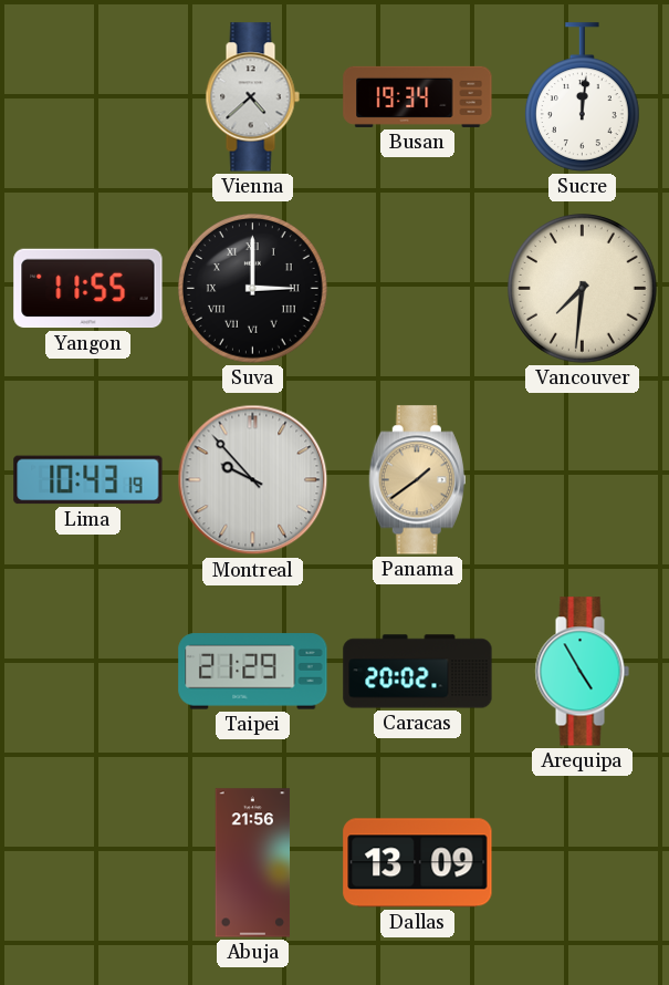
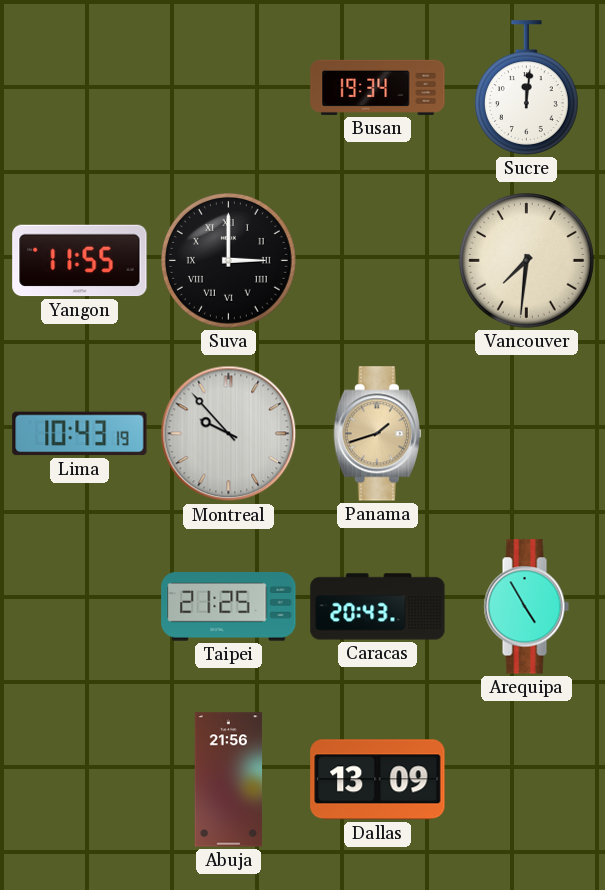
Vienna: 4:38 -> none (252, 97)
Panama: 1:39 -> 1:42 (377, 434)
Taipei: 21:29 -> 21:25 (229, 607)
Caracas: 20:02 -> 20:43 (378, 607)
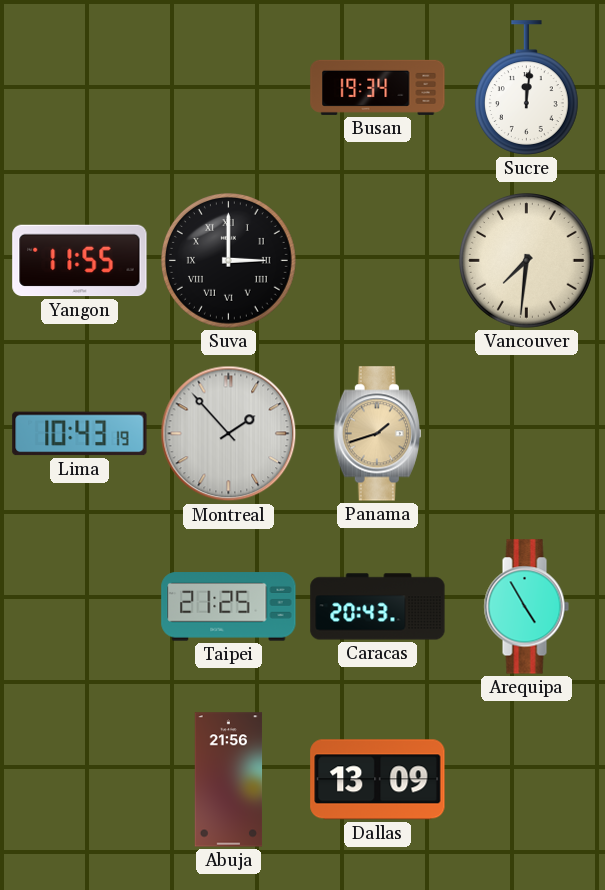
Montreal: 9:53 -> 1:53 (229, 434)
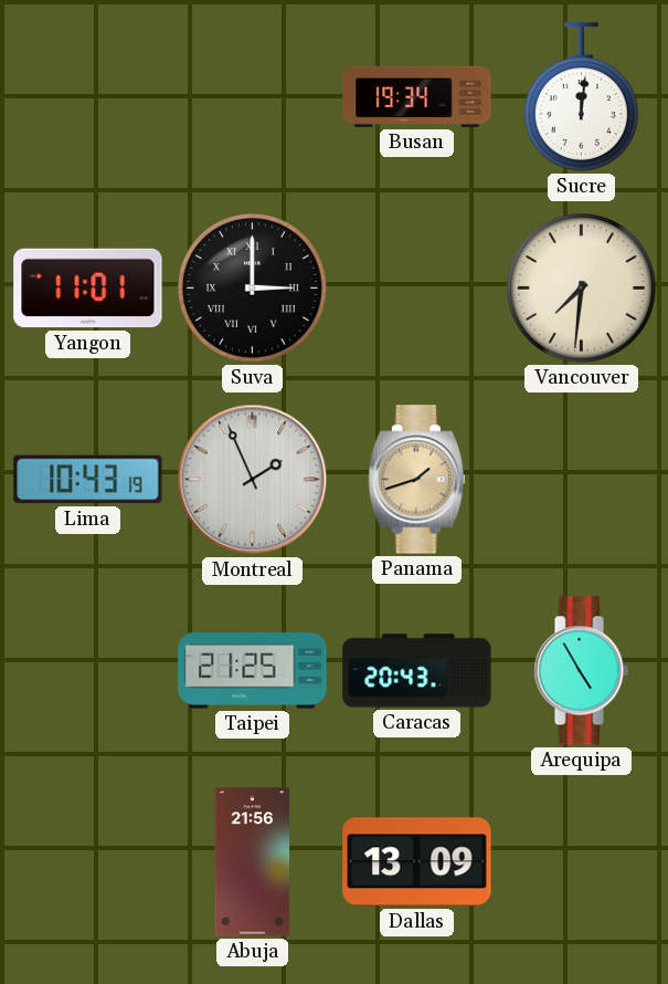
Yangon: 11:55 -> 11:01 (88, 289)
Montreal: 1:53 -> 1:56 (253, 480)
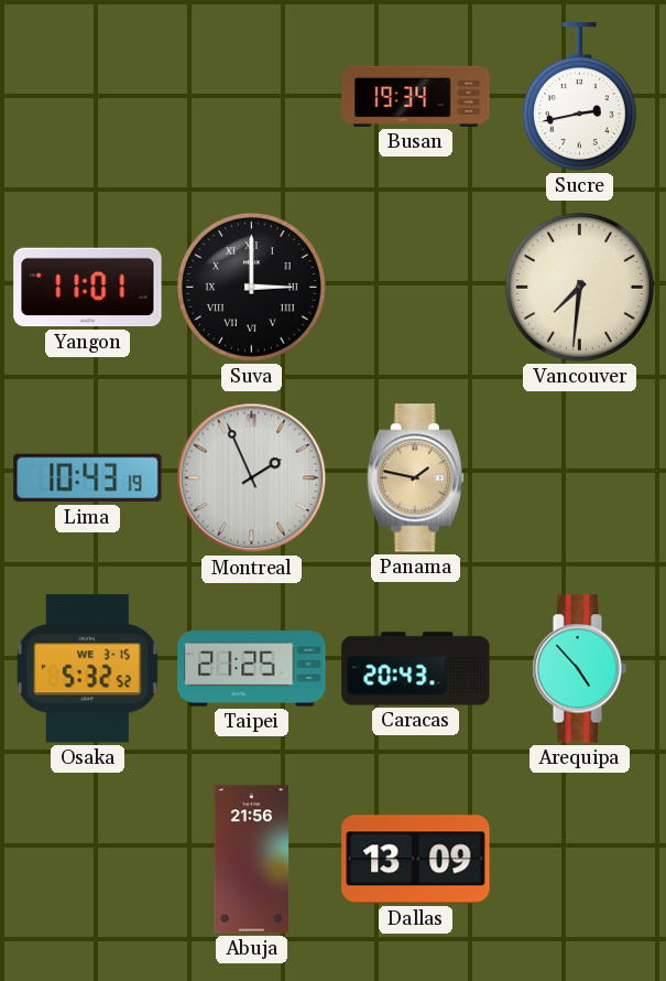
Sucre: 12:01 -> 2:43 (579, 97)
Panama: 1:42 -> 1:47 (415, 478)
Osaka: none -> 5:32 (87, 669)
Arequipa: 4:55 -> 4:53 (579, 669)
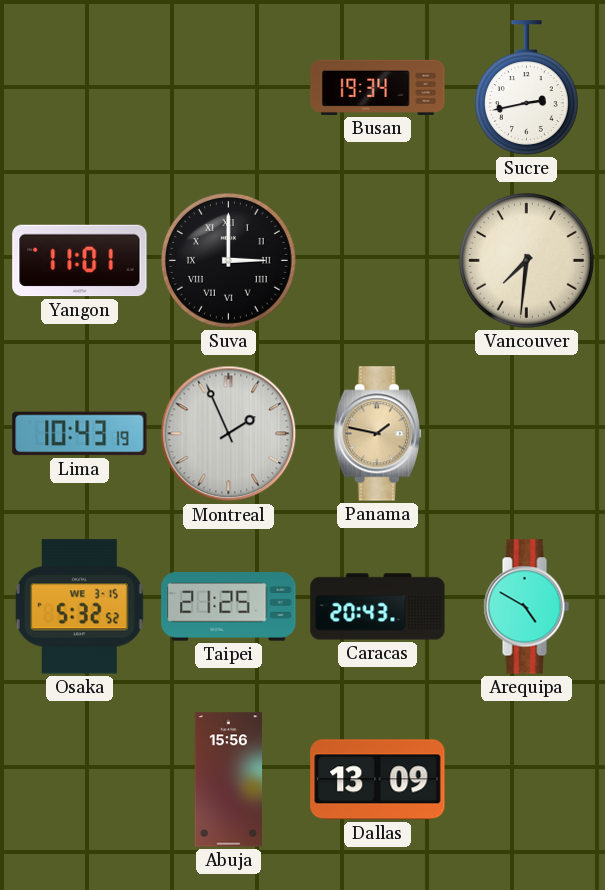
Arequipa: 4:53 -> 4:50 (526, 607)
Abuja: 21:56 -> 15:56 (229, 780)
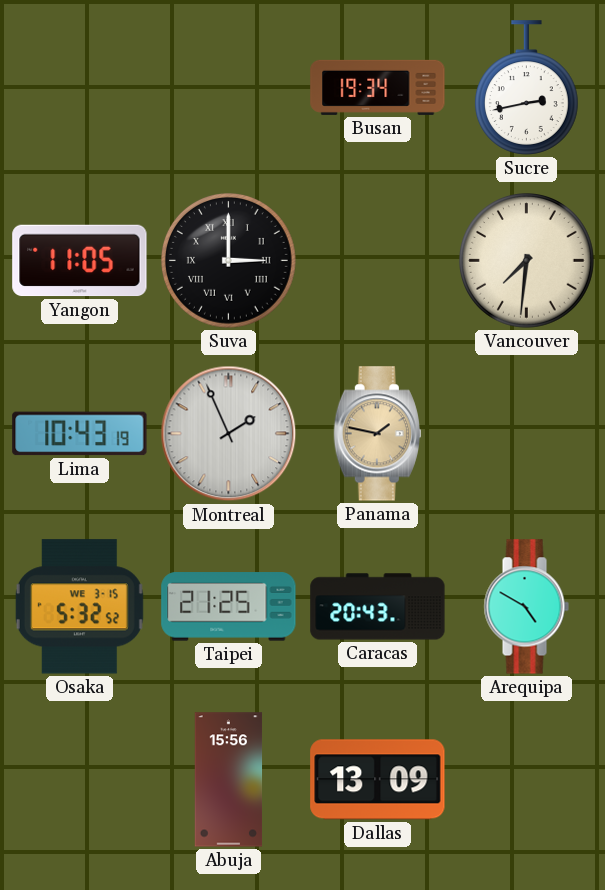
Yangon: 11:01 -> 11:05 (80, 261)
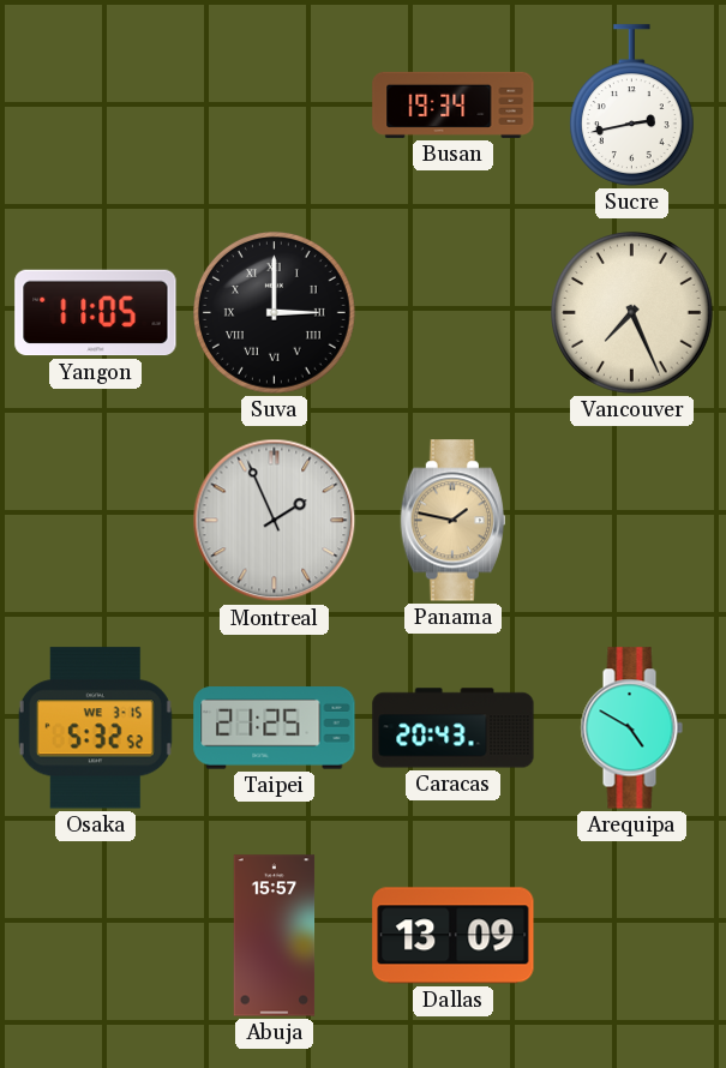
Vancouver: 7:31 -> 7:26 (632, 313)
Lima: 10:43 -> none (80, 434)
Abuja: 15:56 -> 15:57 (275, 936)
